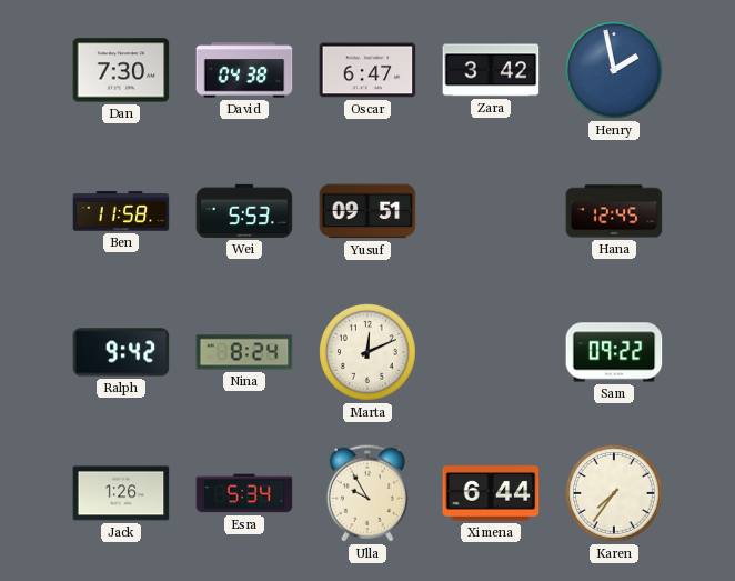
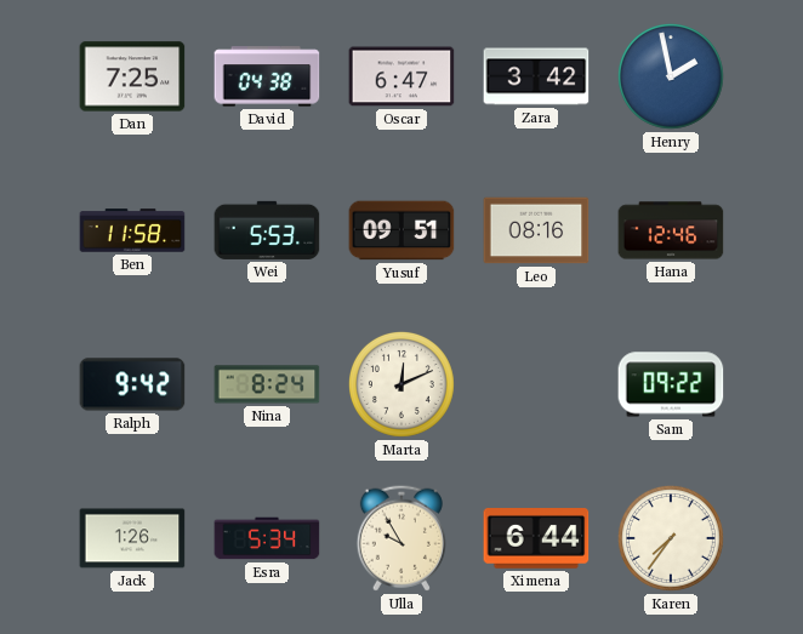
Dan: 7:30 -> 7:25 (132, 76)
Leo: none -> 08:16 (536, 230)
Hana: 12:45 -> 12:46 (671, 230)
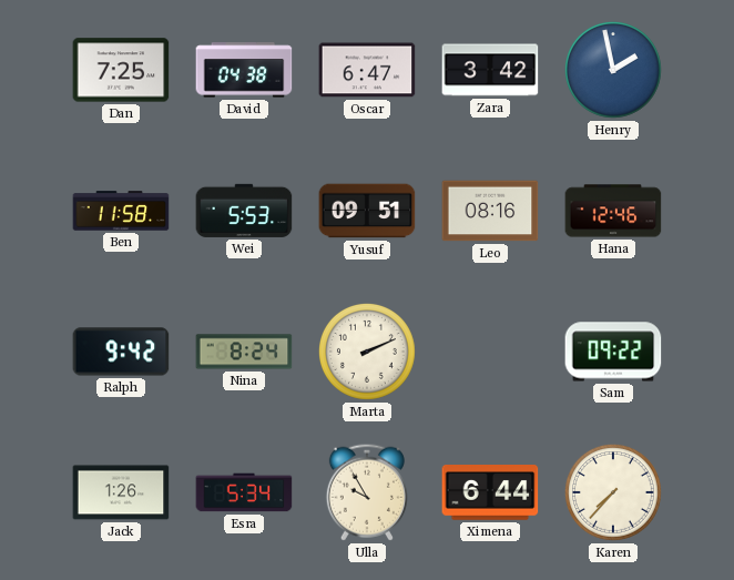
Marta: 12:11 -> 2:11 (367, 352)
Karen: 7:36 -> 7:37 (613, 492)
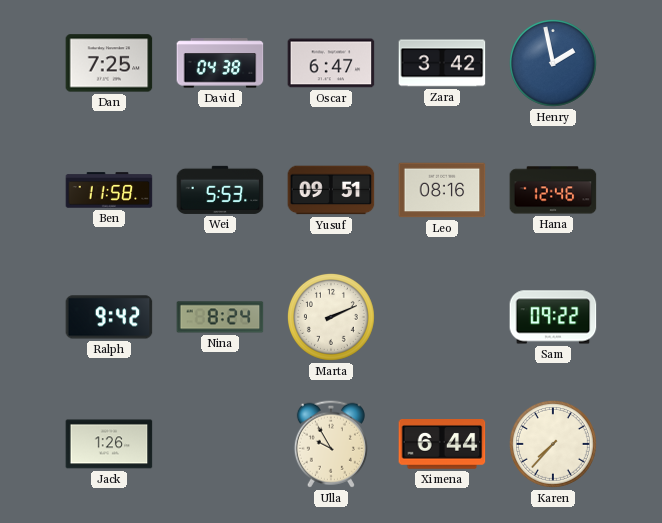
Esra: 5:34 -> none (244, 492)
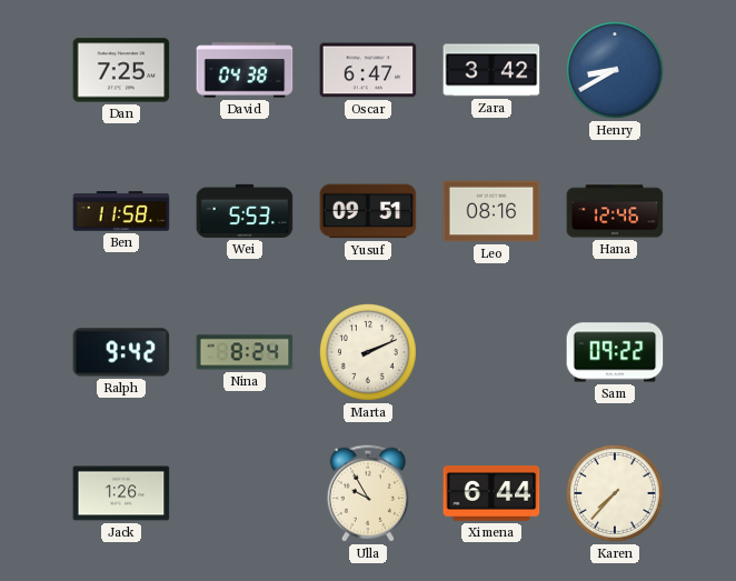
Henry: 1:58 -> 8:40 (615, 70)
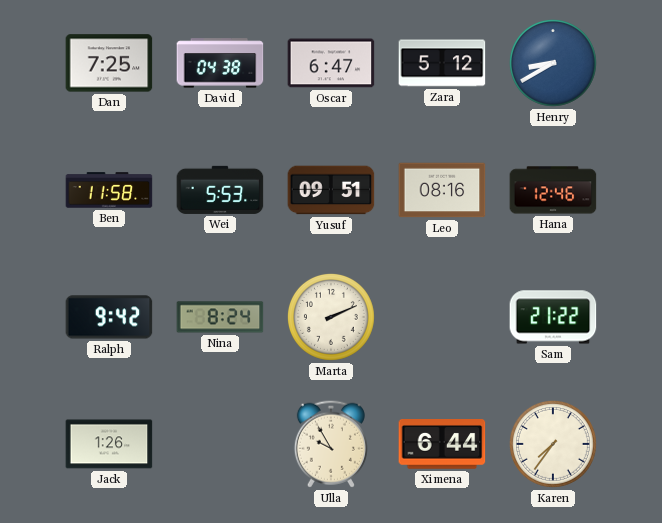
Zara: 3:42 -> 5:12 (442, 63)
Sam: 09:22 -> 21:22 (553, 317)
Karen: 7:37 -> 7:36 (553, 444)
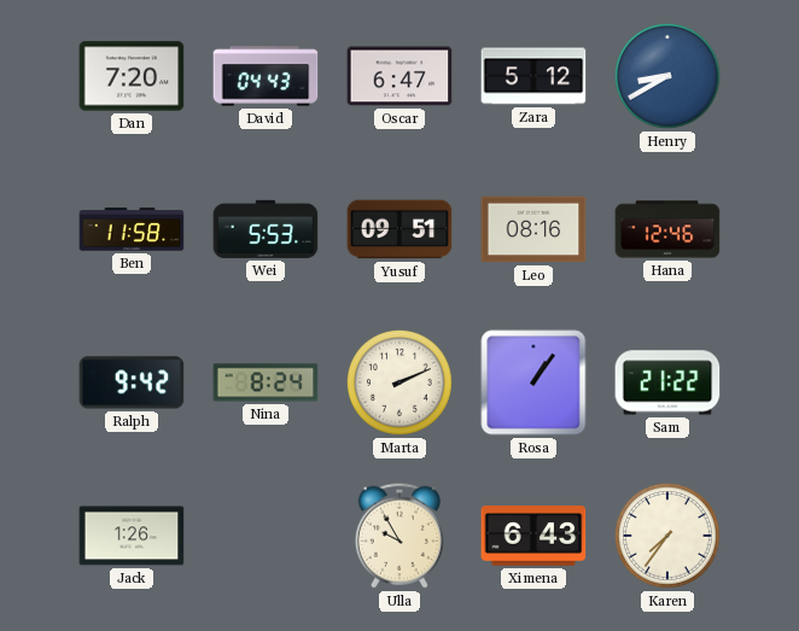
Dan: 7:25 -> 7:20 (132, 76)
David: 04:38 -> 04:43 (266, 76)
Rosa: none -> 1:06 (533, 382)
Ximena: 6:44 -> 6:43 (533, 537)
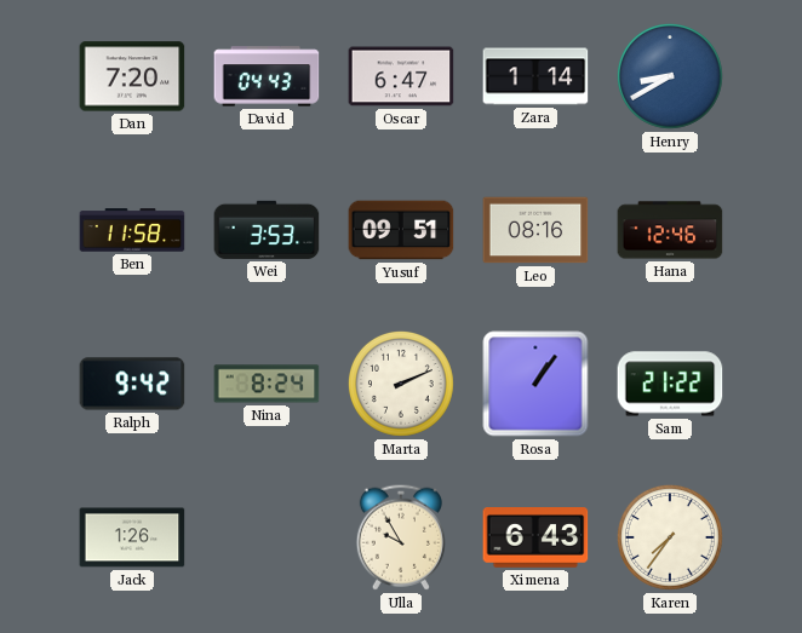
Zara: 5:12 -> 1:14 (535, 76)
Wei: 5:53 -> 3:53 (267, 230)
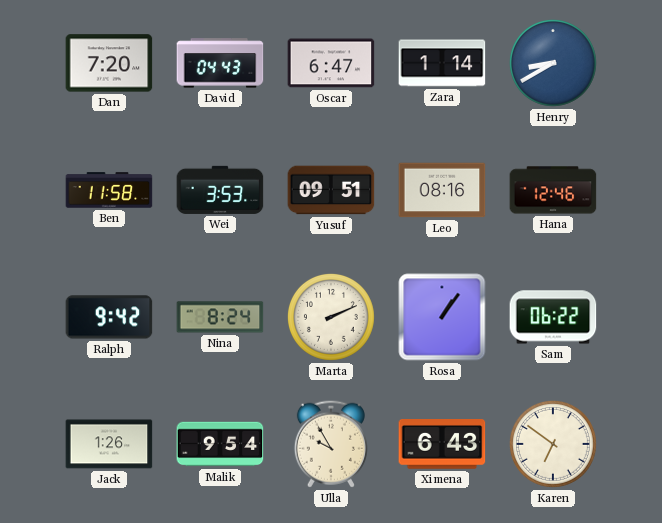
Sam: 21:22 -> 06:22 (553, 317)
Malik: none -> 9:54 (220, 444)
Karen: 7:36 -> 6:51 (553, 444)
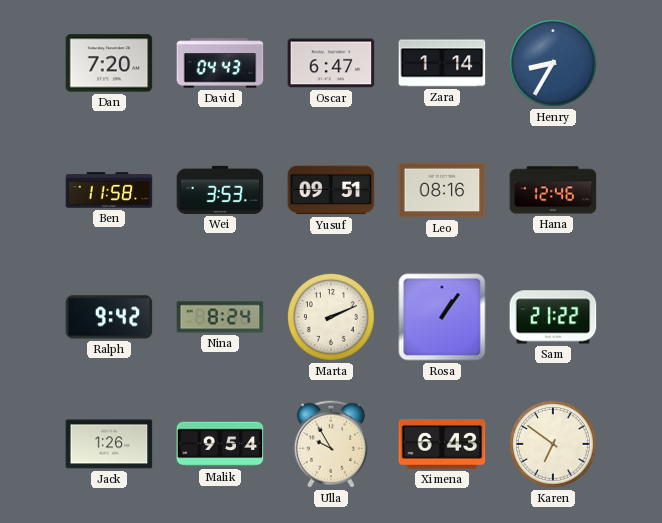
Henry: 8:40 -> 8:35 (553, 63)
Sam: 06:22 -> 21:22 (553, 317)
